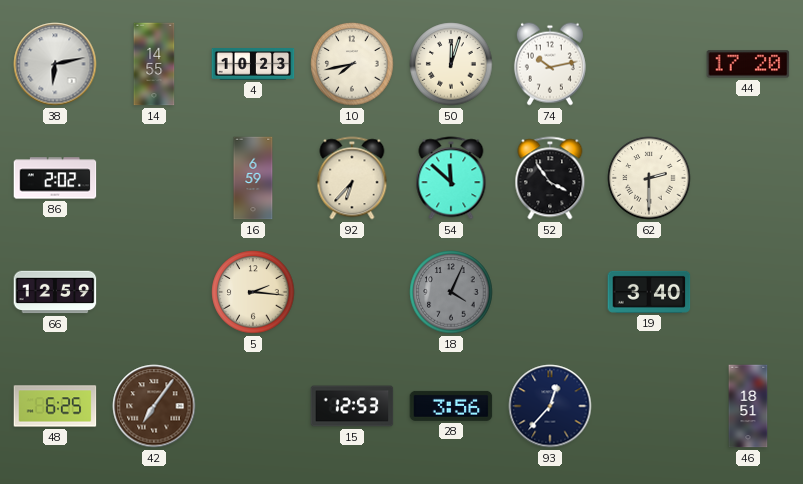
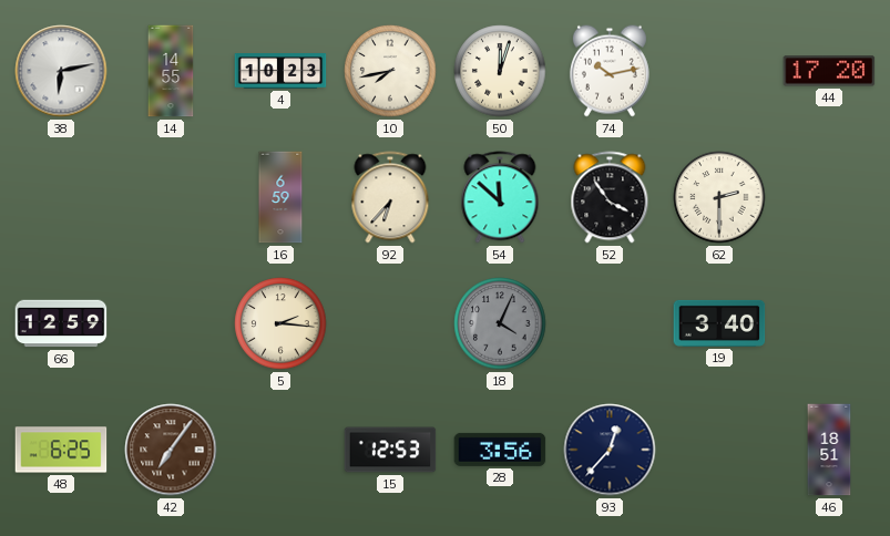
86: 2:02 -> none (55, 178)
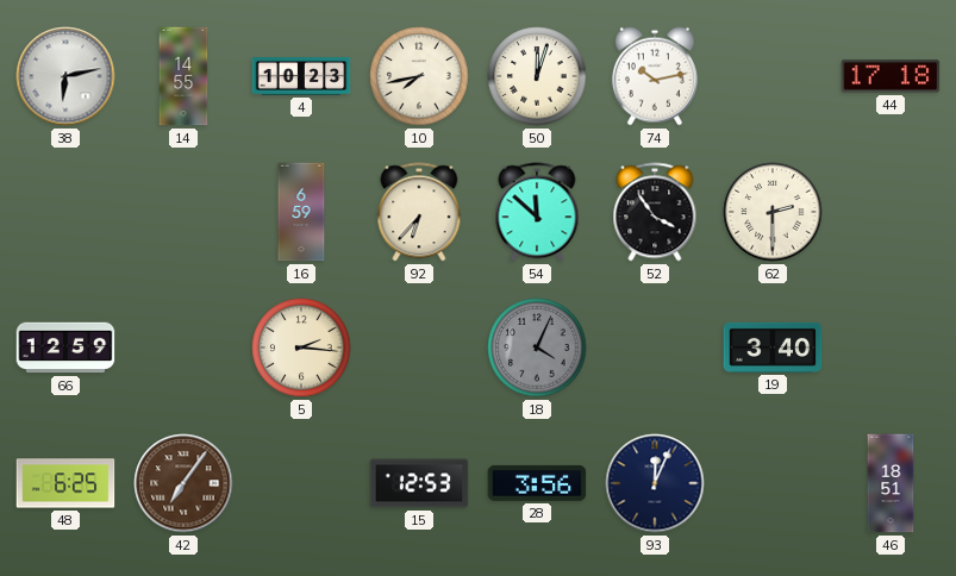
44: 17:20 -> 17:18 (891, 76)
93: 12:37 -> 12:04 (655, 483)
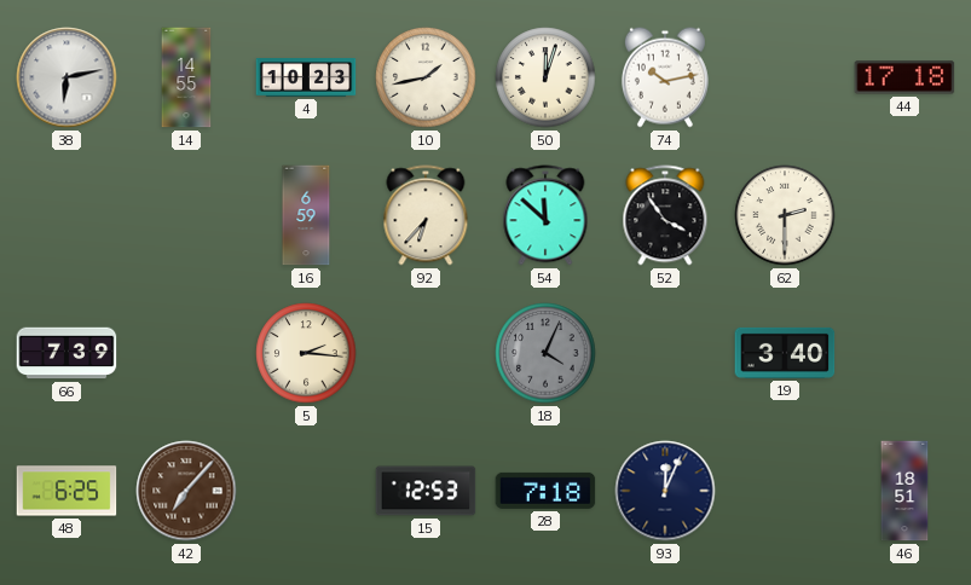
10: 7:43 -> 1:43 (426, 77)
66: 12:59 -> 7:39 (67, 353)
42: 7:06 -> 7:07 (186, 491)
28: 3:56 -> 7:18 (545, 491)
